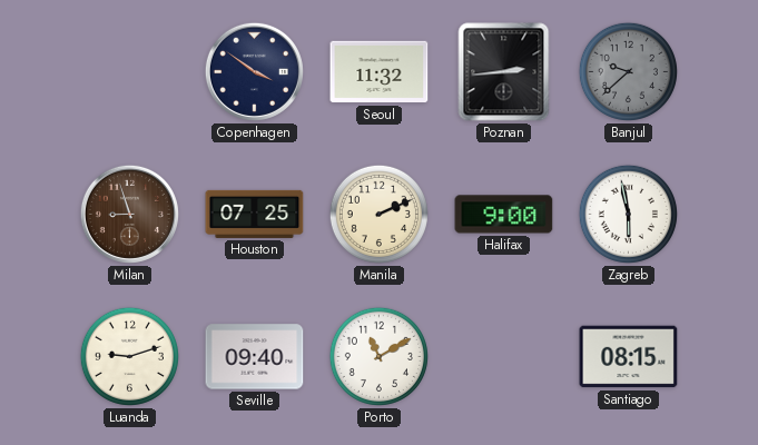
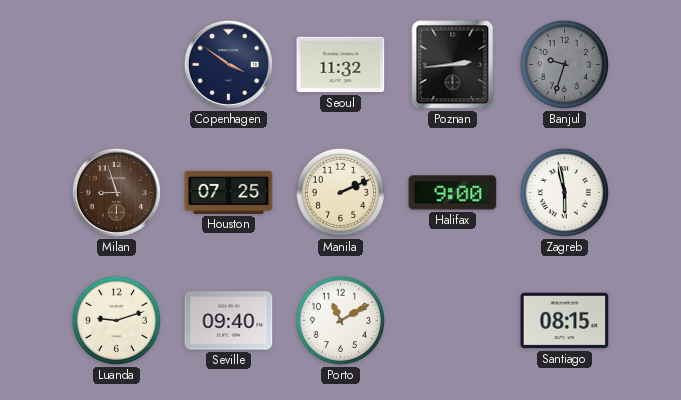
Banjul: 9:38 -> 9:33 (564, 64)
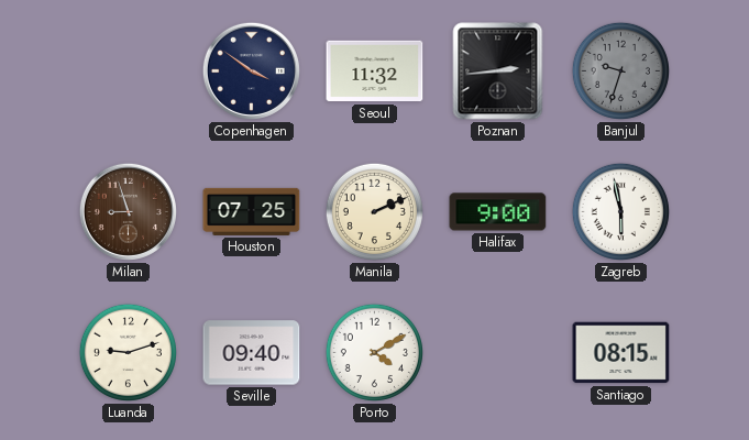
Porto: 11:10 -> 4:10 (374, 352)
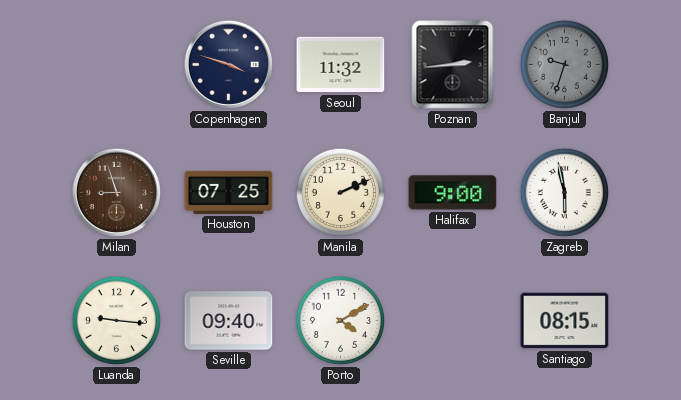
Copenhagen: 3:51 -> 3:48 (228, 64)
Luanda: 9:12 -> 9:16 (116, 320)
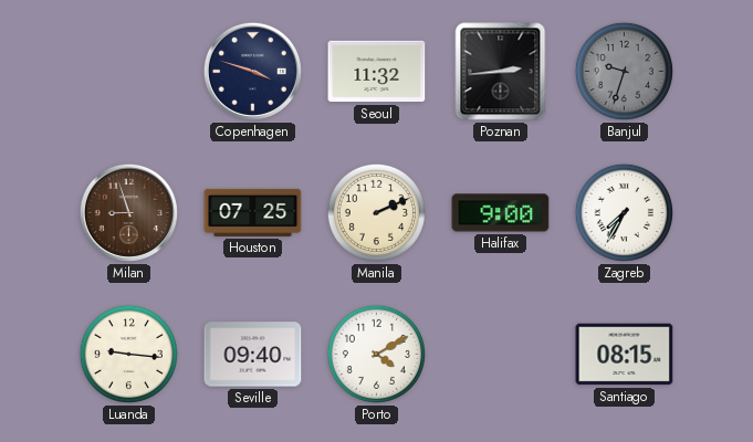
Zagreb: 5:58 -> 7:35 (624, 212)
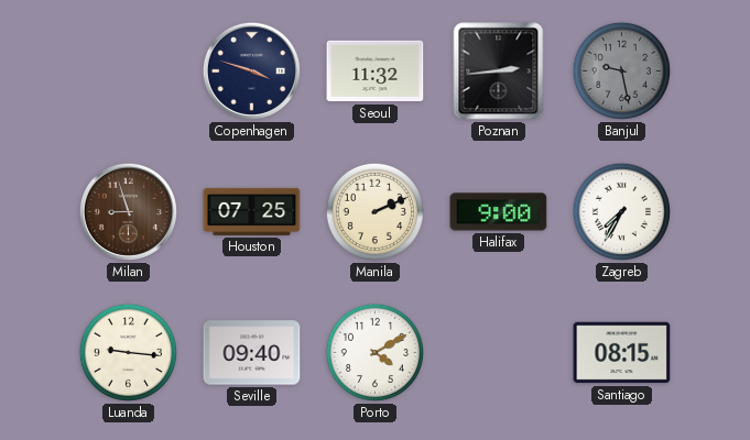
Banjul: 9:33 -> 9:28 (621, 70)
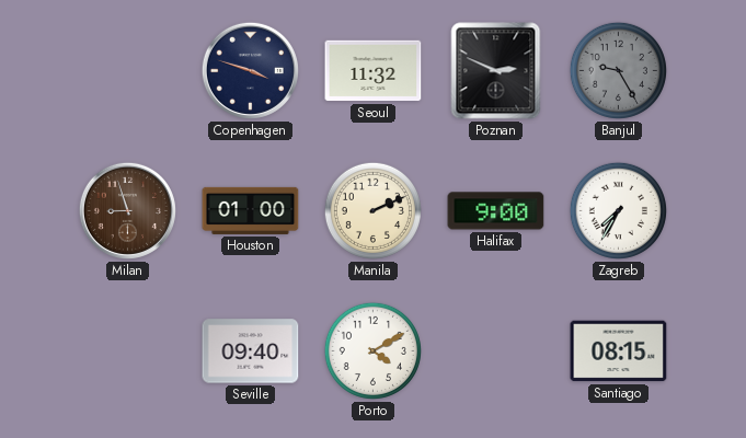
Poznan: 2:44 -> 2:49 (496, 71)
Banjul: 9:28 -> 9:25 (618, 70)
Houston: 07:25 -> 01:00 (251, 210)
Luanda: 9:16 -> none (128, 352)
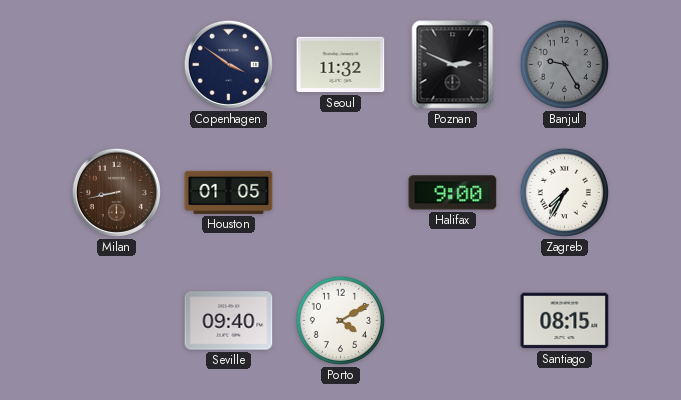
Copenhagen: 3:48 -> 3:51 (228, 64)
Milan: 8:57 -> 8:43 (116, 192)
Houston: 01:00 -> 01:05 (229, 192)
Manila: 2:11 -> none (372, 210)
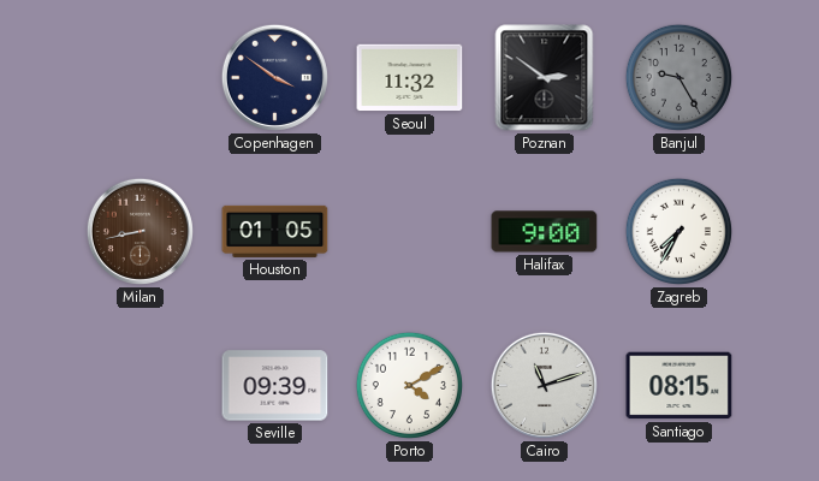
Poznan: 2:49 -> 2:51 (545, 78)
Seville: 09:40 -> 09:39 (275, 386)
Cairo: none -> 11:12 (544, 385)
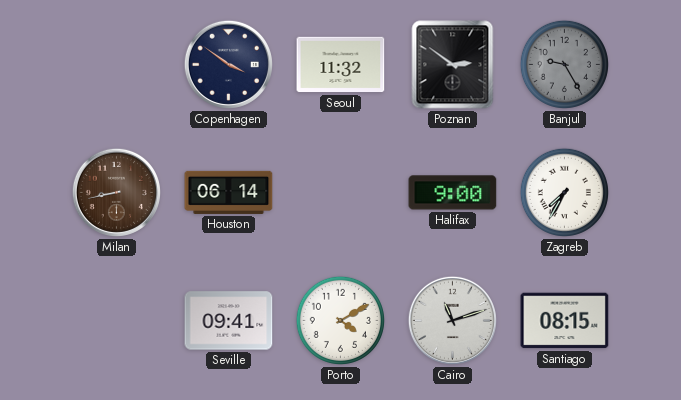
Houston: 01:05 -> 06:14 (229, 192)
Seville: 09:39 -> 09:41 (229, 321)
